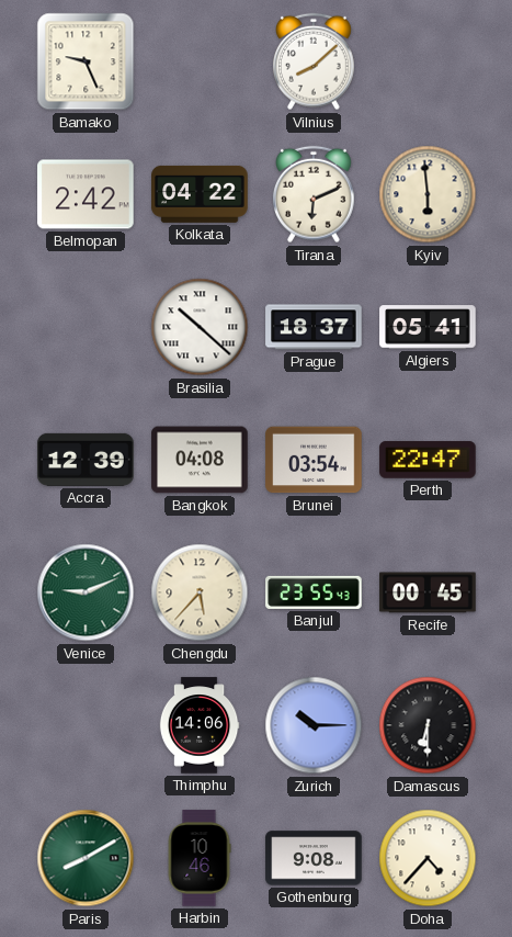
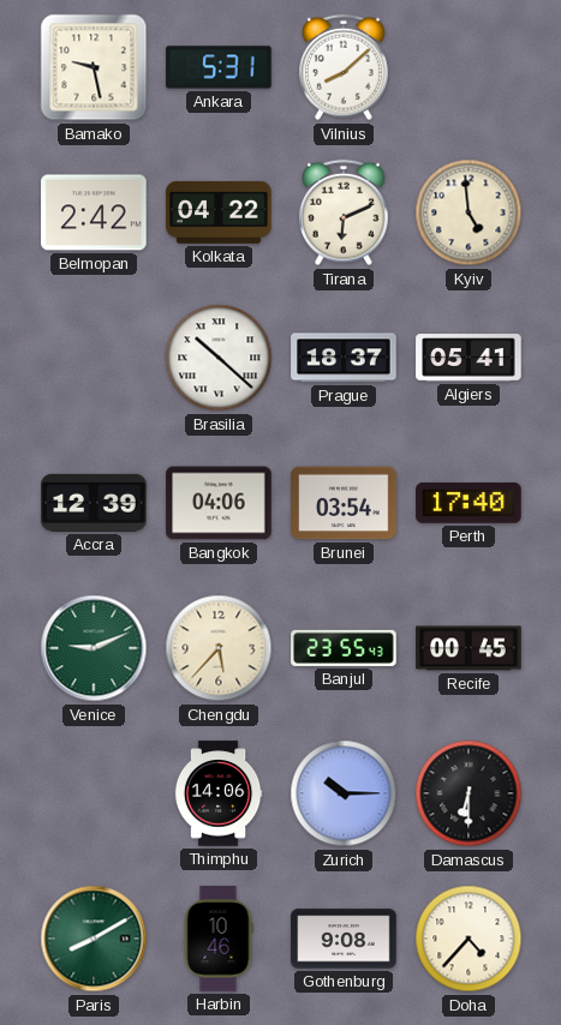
Bamako: 9:26 -> 9:28 (94, 67)
Ankara: none -> 5:31 (219, 67)
Kyiv: 5:59 -> 4:59 (469, 212)
Bangkok: 04:08 -> 04:06 (219, 503)
Perth: 22:47 -> 17:40 (469, 503)
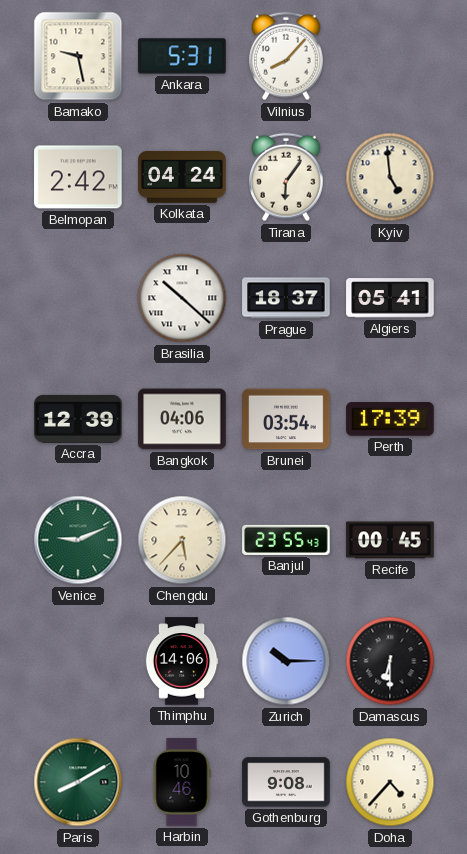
Vilnius: 8:08 -> 8:07 (287, 56)
Kolkata: 04:22 -> 04:24 (182, 177)
Tirana: 6:11 -> 6:06 (287, 177)
Perth: 17:40 -> 17:39 (390, 419)
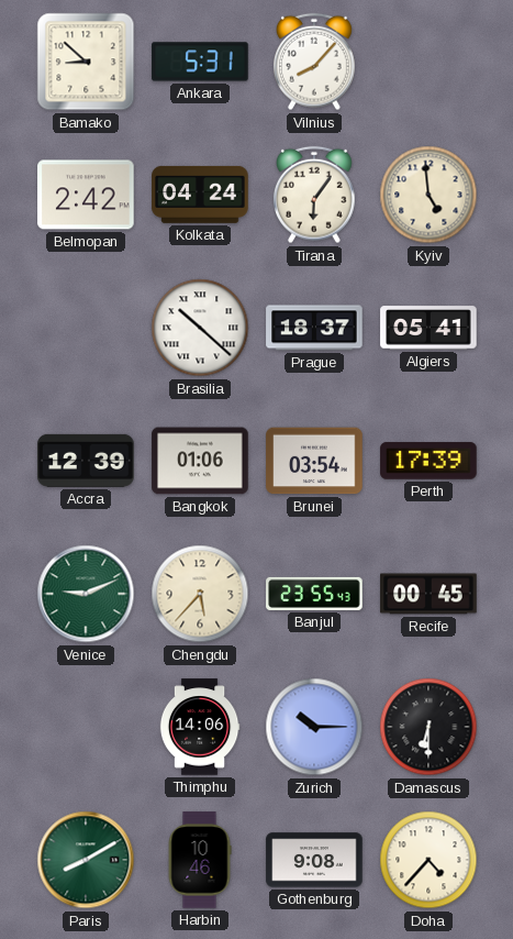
Bamako: 9:28 -> 8:52 (86, 62)
Bangkok: 04:06 -> 01:06 (200, 461)
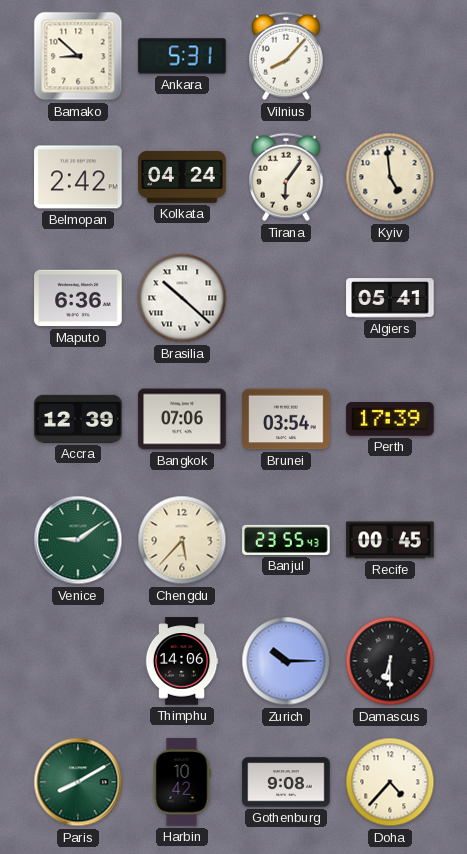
Maputo: none -> 6:36 (78, 298)
Prague: 18:37 -> none (314, 328)
Bangkok: 01:06 -> 07:06 (182, 419)
Venice: 9:11 -> 9:09 (78, 540)
Harbin: 10:46 -> 10:42 (182, 782)
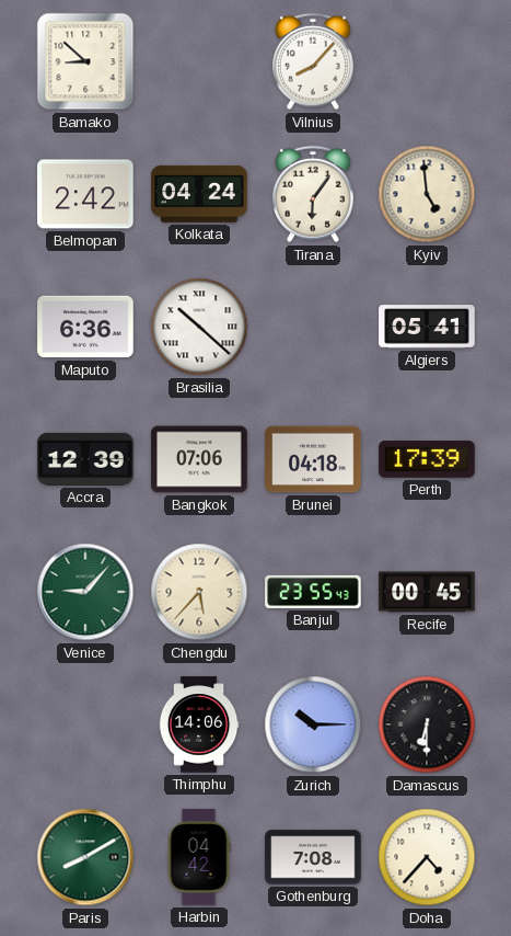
Ankara: 5:31 -> none (182, 56)
Brunei: 03:54 -> 04:18 (313, 459)
Venice: 9:09 -> 9:07 (85, 592)
Harbin: 10:42 -> 04:42 (199, 857)
Gothenburg: 9:08 -> 7:08 (313, 857)
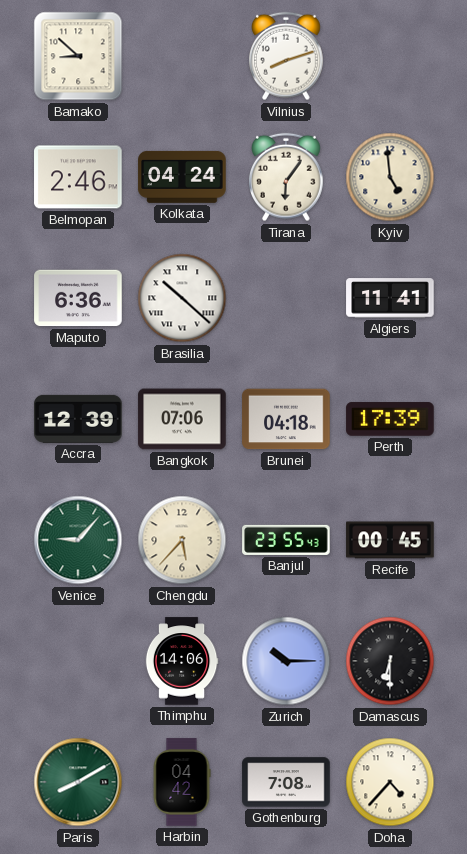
Vilnius: 8:07 -> 8:12 (287, 56)
Belmopan: 2:42 -> 2:46 (78, 177)
Algiers: 05:41 -> 11:41 (390, 298)
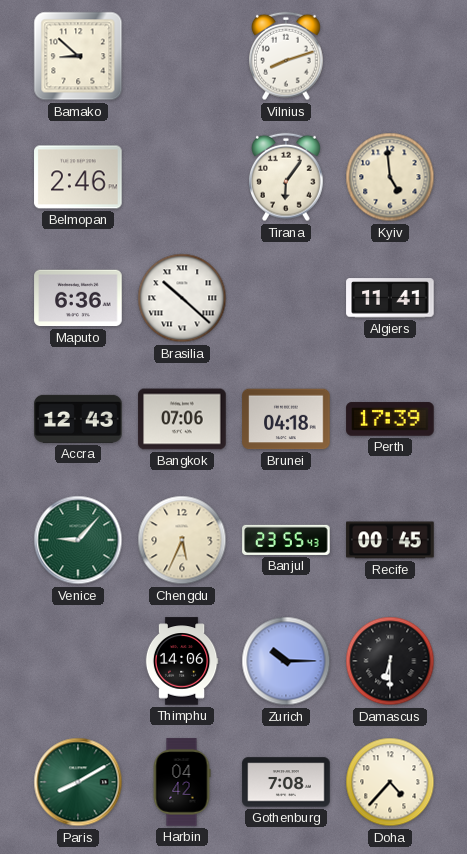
Kolkata: 04:24 -> none (182, 177)
Accra: 12:39 -> 12:43 (78, 419)
Chengdu: 5:37 -> 5:34 (182, 540)
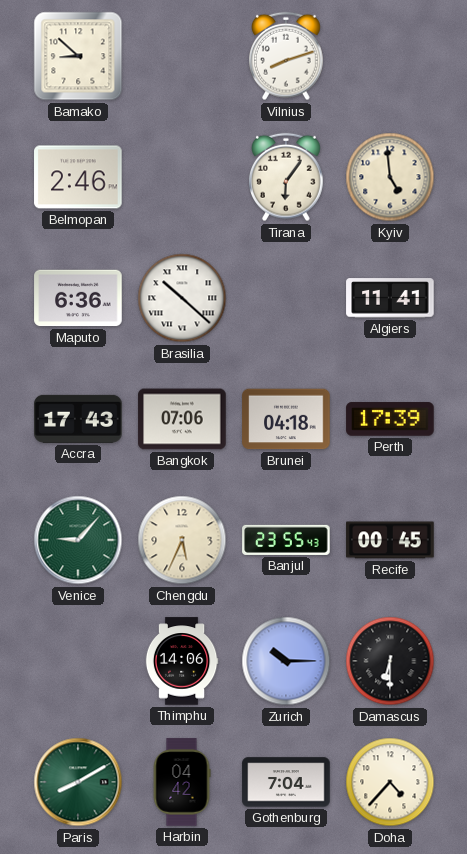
Accra: 12:43 -> 17:43 (78, 419)
Gothenburg: 7:08 -> 7:04 (286, 782)
